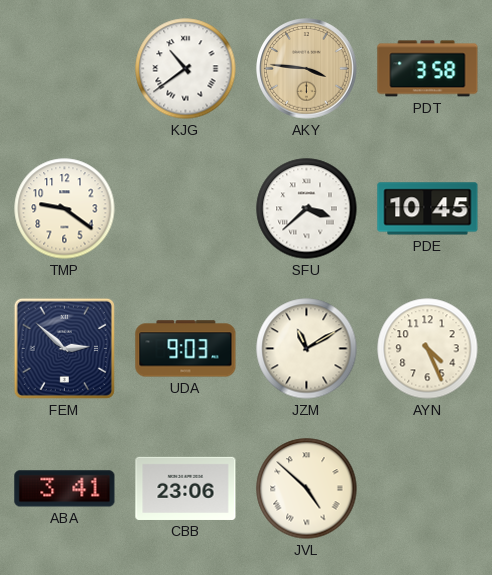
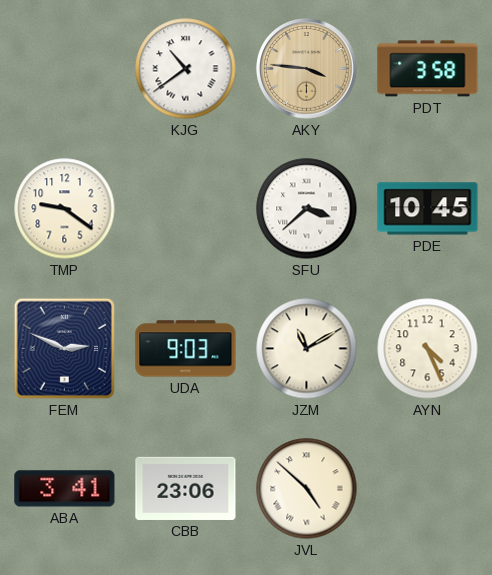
FEM: 2:52 -> 2:49 (64, 348)
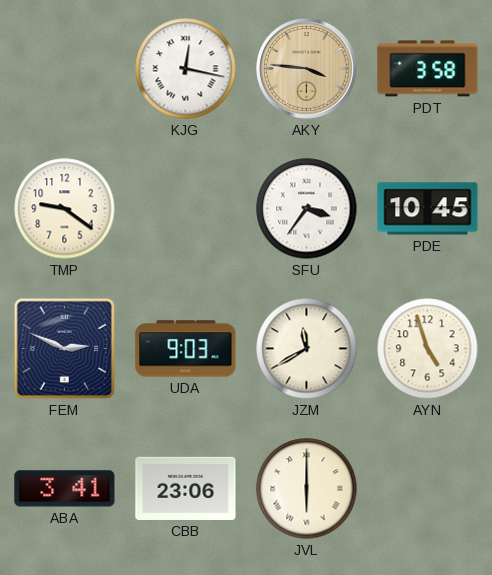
KJG: 10:39 -> 12:17 (186, 69)
SFU: 3:38 -> 3:36 (307, 209)
JZM: 11:10 -> 11:40 (307, 349)
AYN: 4:26 -> 4:57 (428, 349)
JVL: 4:52 -> 6:00 (307, 489)
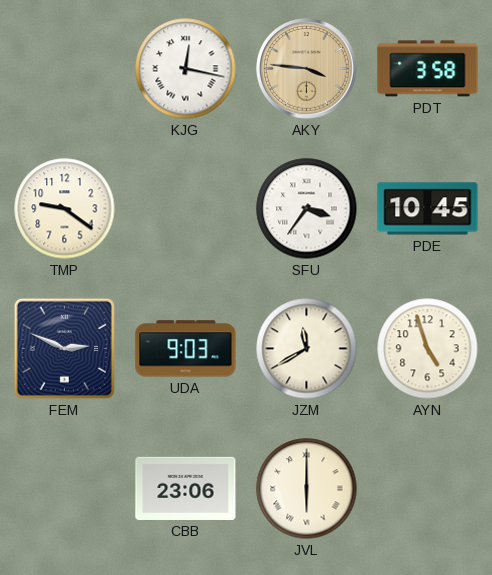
ABA: 3:41 -> none (65, 489)
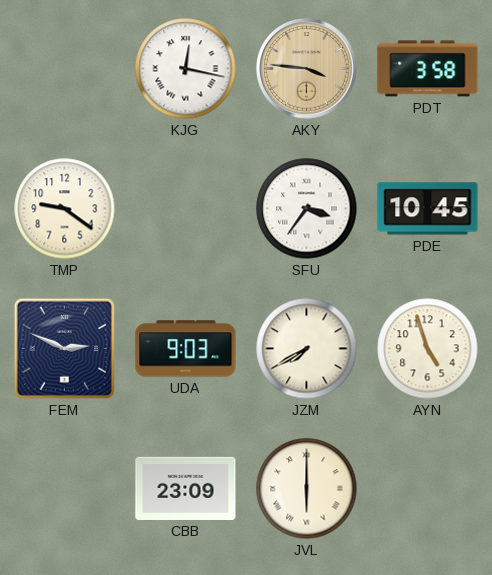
JZM: 11:40 -> 7:40 (307, 349)
CBB: 23:06 -> 23:09 (186, 488)
